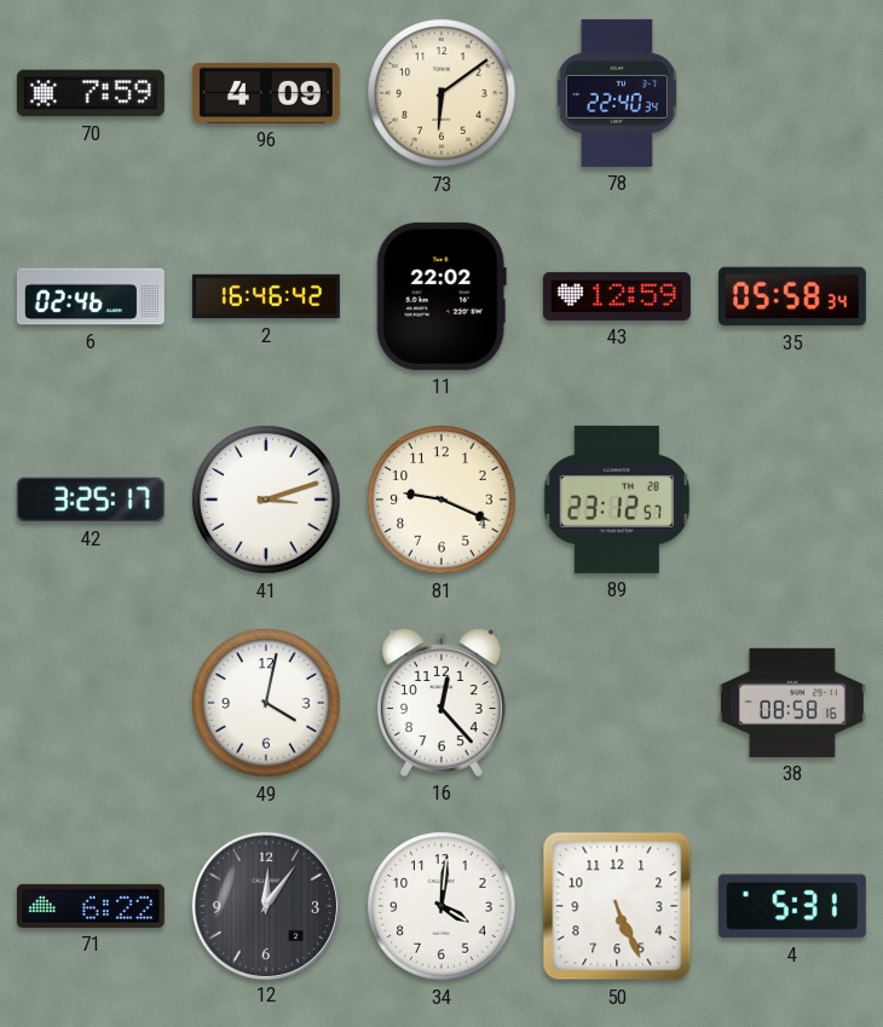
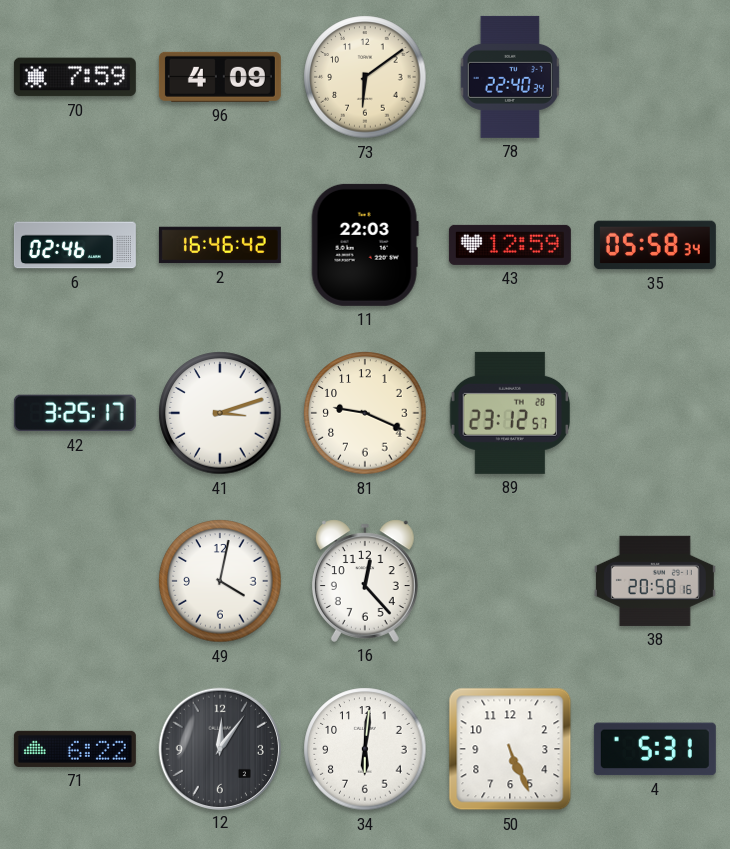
11: 22:02 -> 22:03 (365, 245)
38: 08:58 -> 20:58 (655, 581)
34: 4:01 -> 6:01 (365, 749)
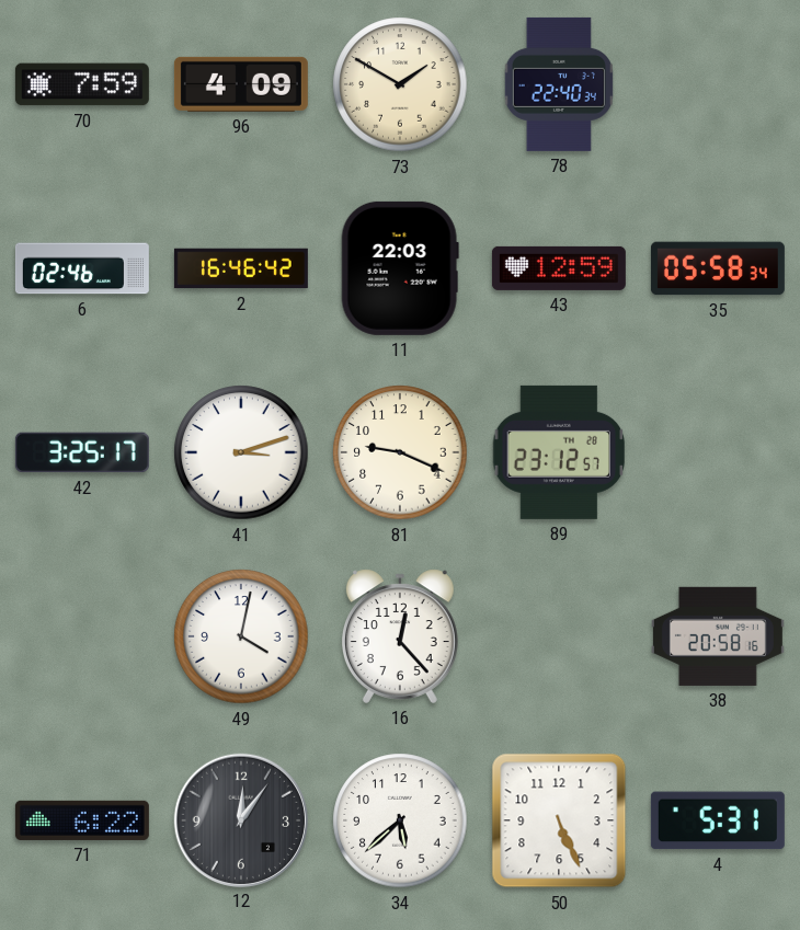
73: 6:09 -> 1:50 (400, 84)
34: 6:01 -> 5:38 (400, 820)
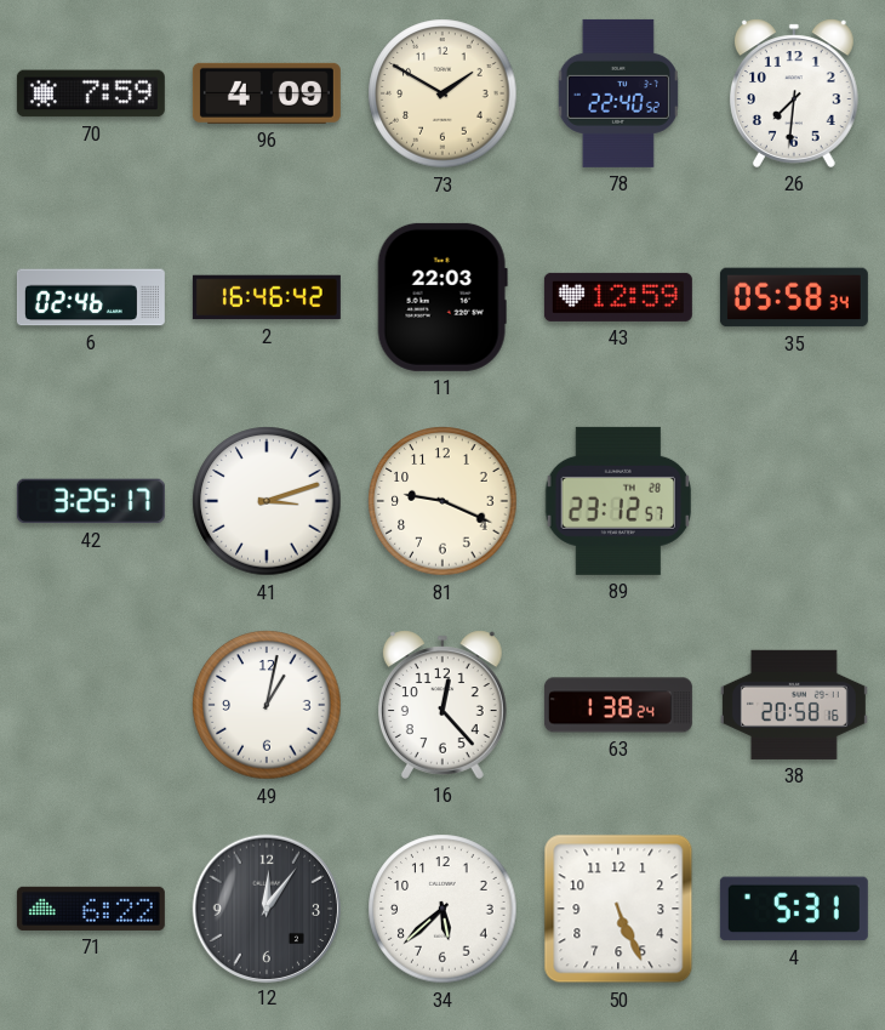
78: 22:40:34 -> 22:40:52 (618, 93)
26: none -> 7:31 (794, 93)
49: 4:02 -> 1:02 (267, 705)
63: none -> 1:38 (618, 705)
